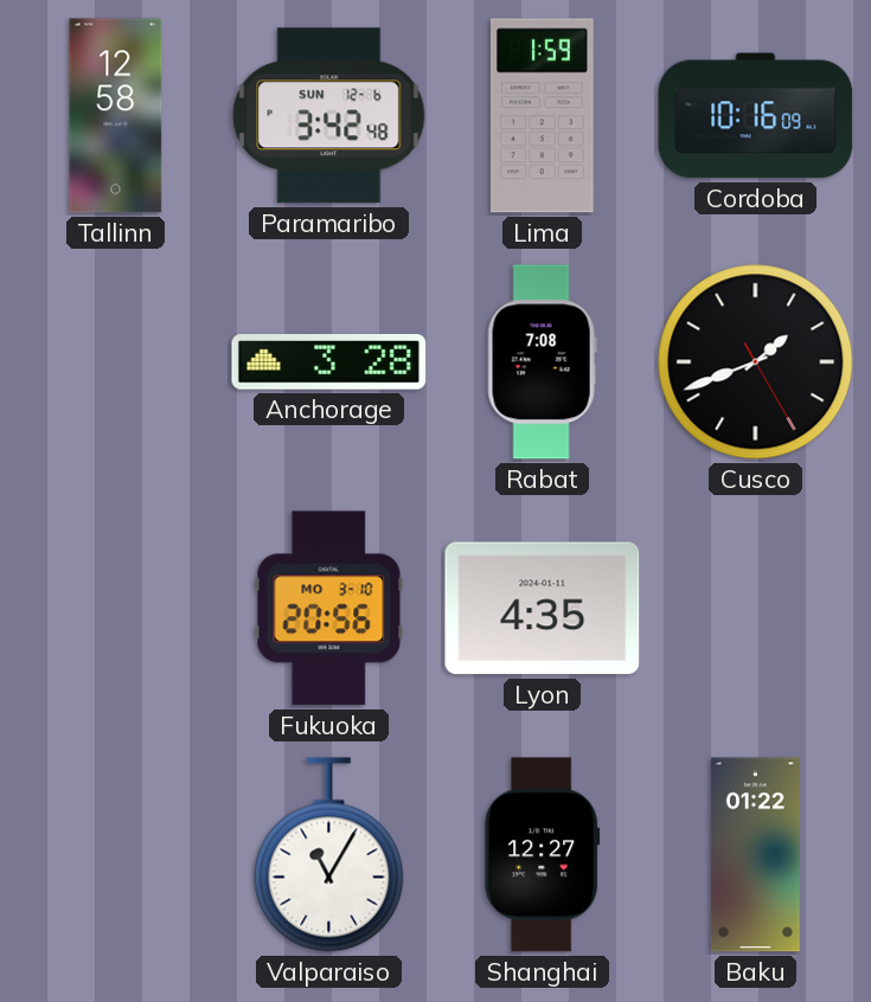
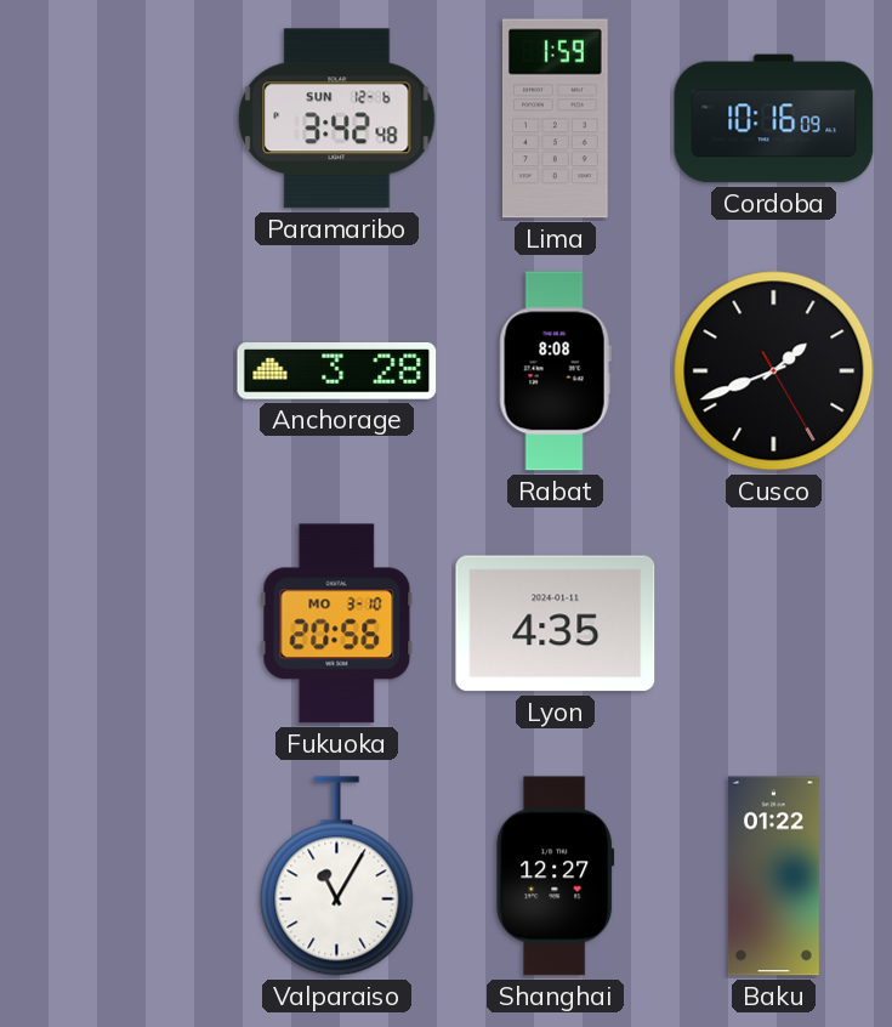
Tallinn: 12:58 -> none (116, 116)
Rabat: 7:08 -> 8:08 (555, 371)
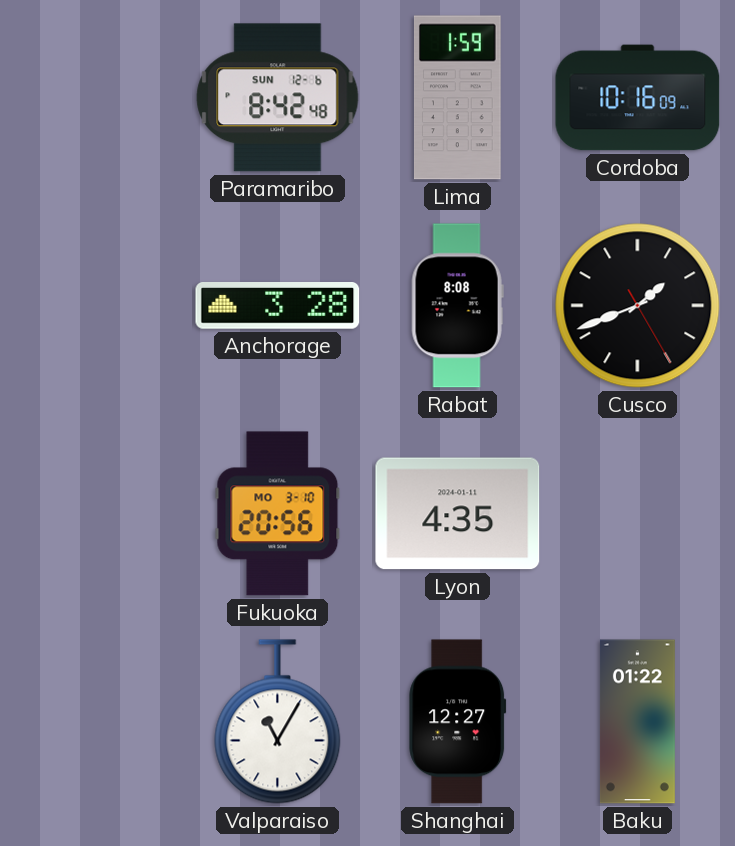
Paramaribo: 3:42 -> 8:42 (278, 98)
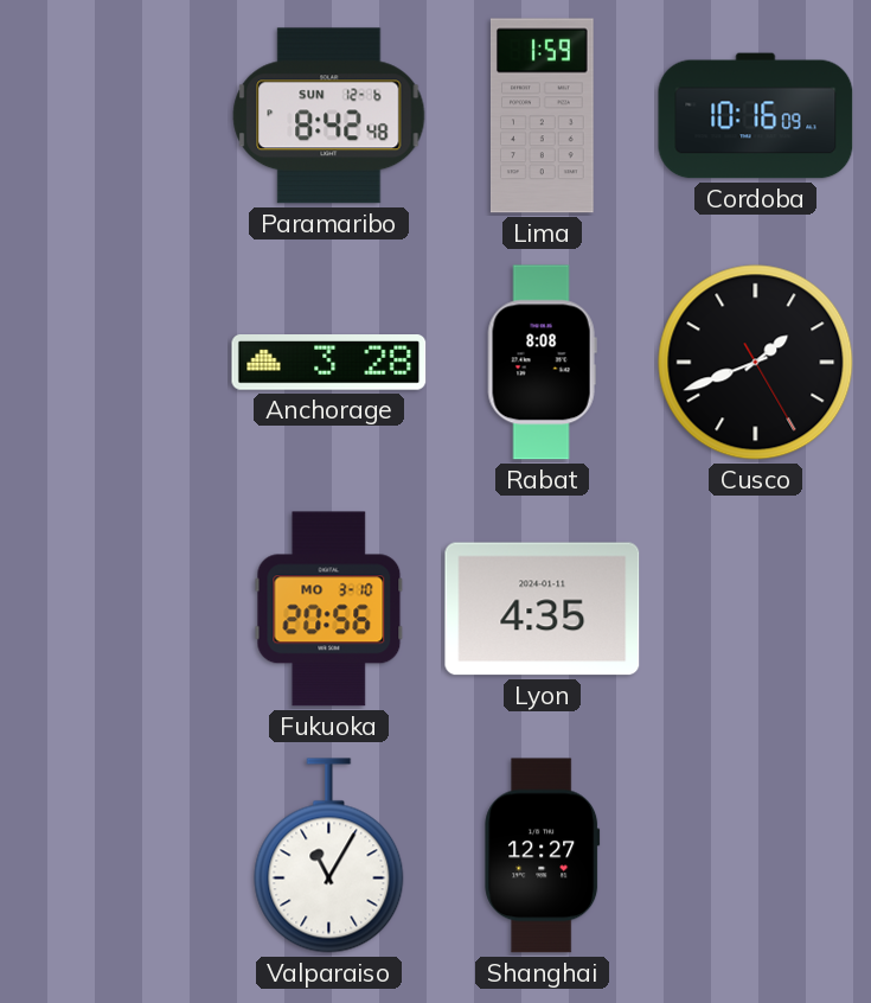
Baku: 01:22 -> none (637, 722)
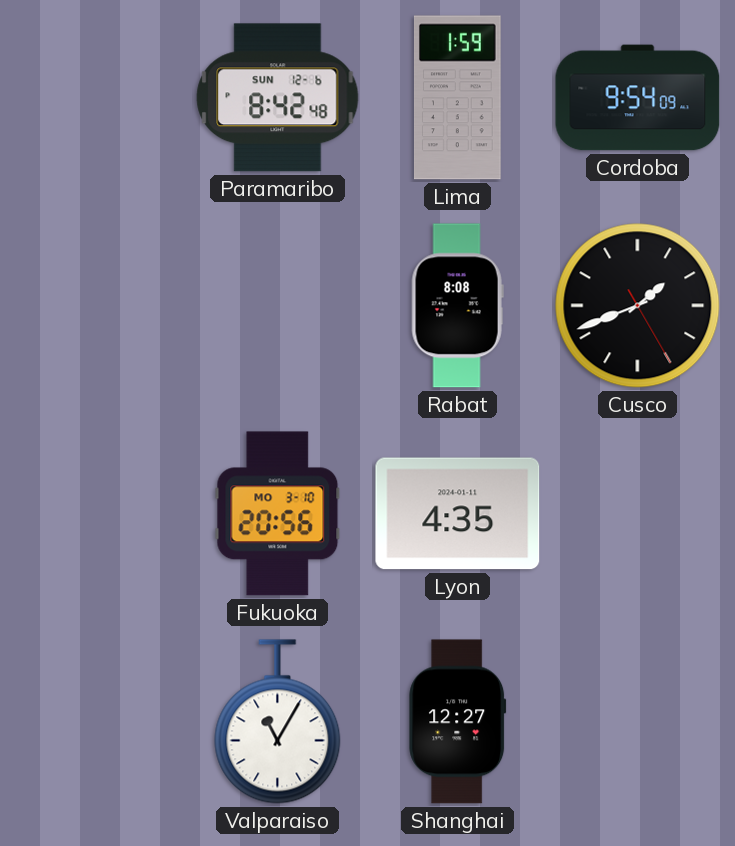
Cordoba: 10:16 -> 9:54 (638, 98)
Anchorage: 3:28 -> none (329, 363)
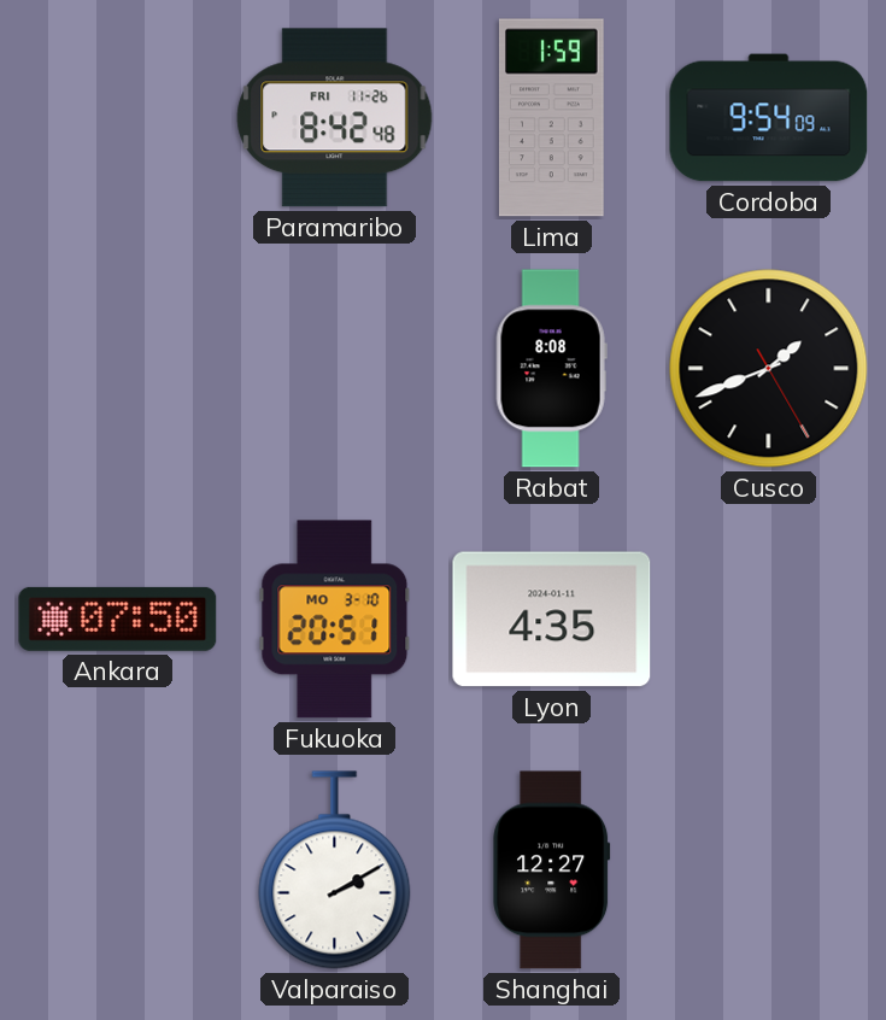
Paramaribo date: SUN 12-6 -> FRI 11-26 (335, 118)
Ankara: none -> 07:50 (118, 619)
Fukuoka: 20:56 -> 20:51 (335, 620)
Valparaiso: 11:05 -> 2:10 (335, 870)
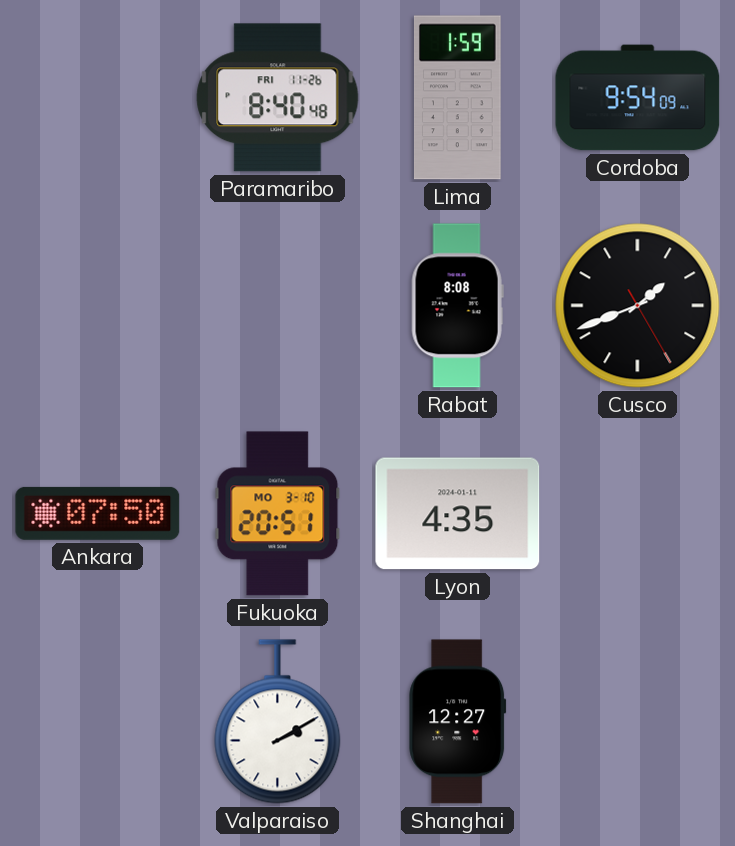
Paramaribo: 8:42 -> 8:40 (278, 98)
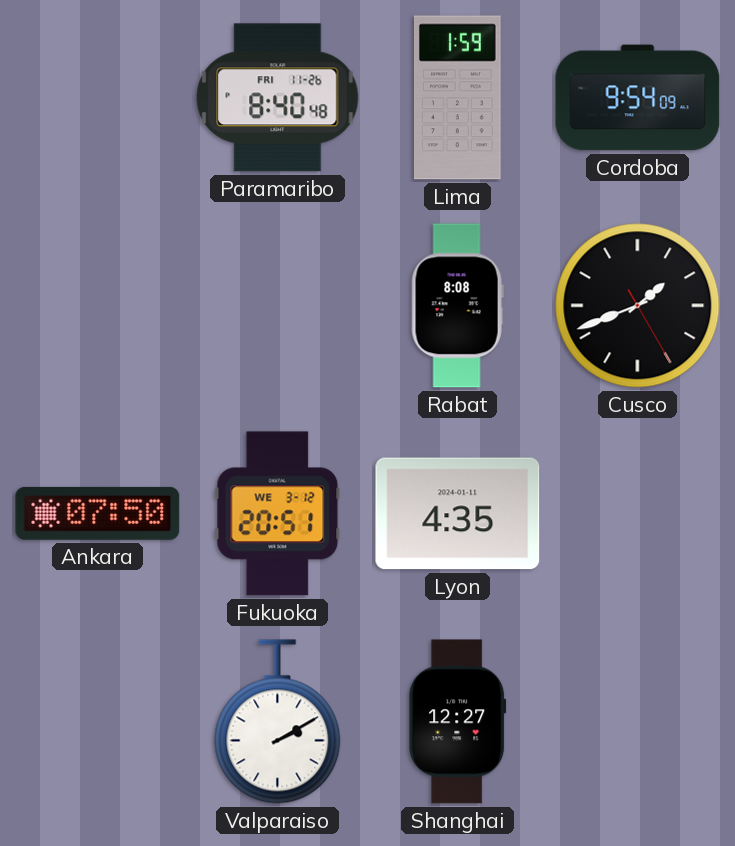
Fukuoka date: MO 3-10 -> WE 3-12 (278, 514)
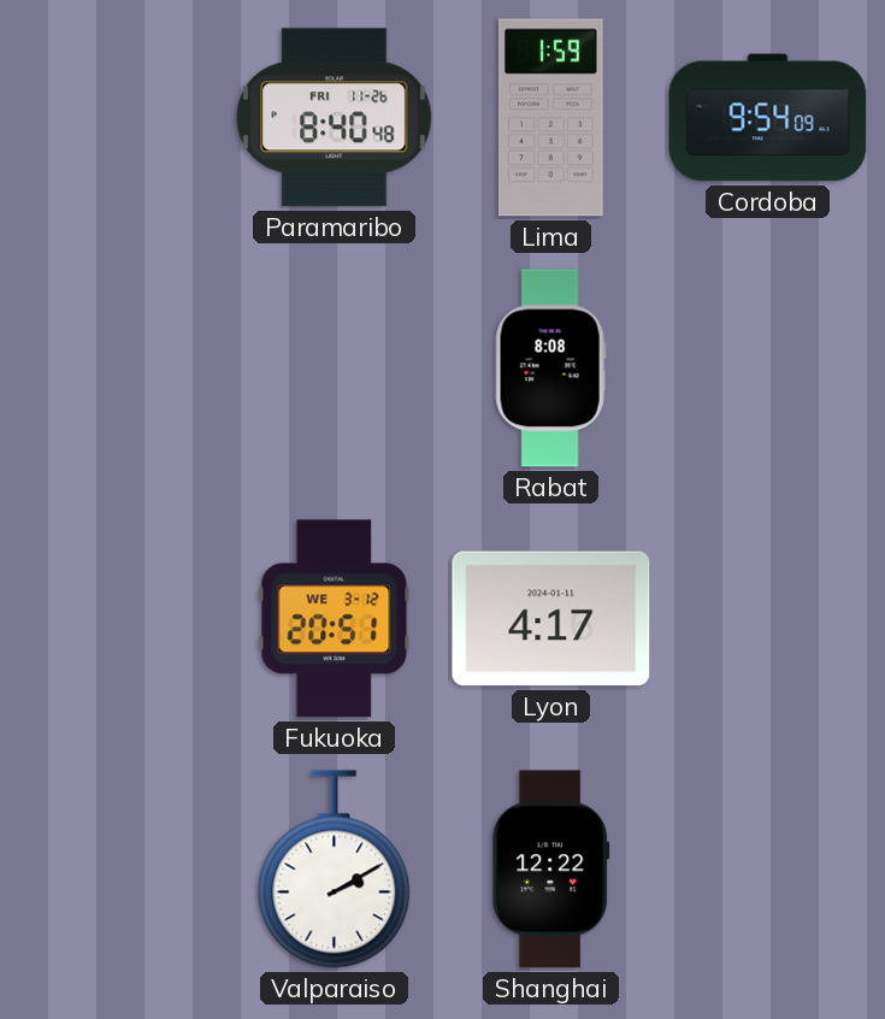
Cusco: 1:41 -> none (638, 306)
Ankara: 07:50 -> none (98, 513)
Lyon: 4:35 -> 4:17 (551, 619)
Shanghai: 12:27 -> 12:22 (551, 870)
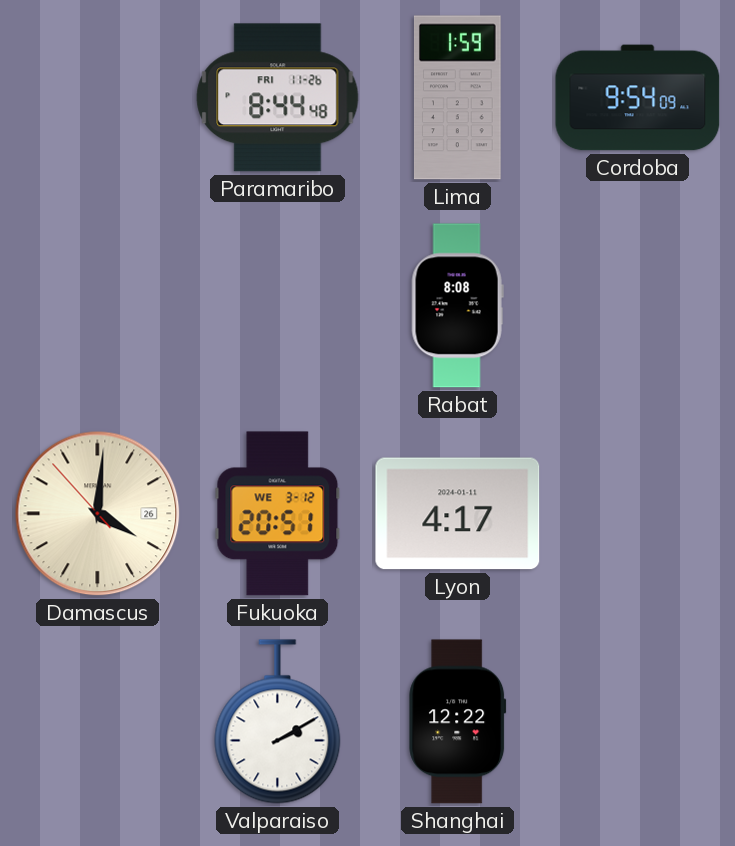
Paramaribo: 8:40 -> 8:44 (278, 98)
Damascus: none -> 4:00 (98, 514)
